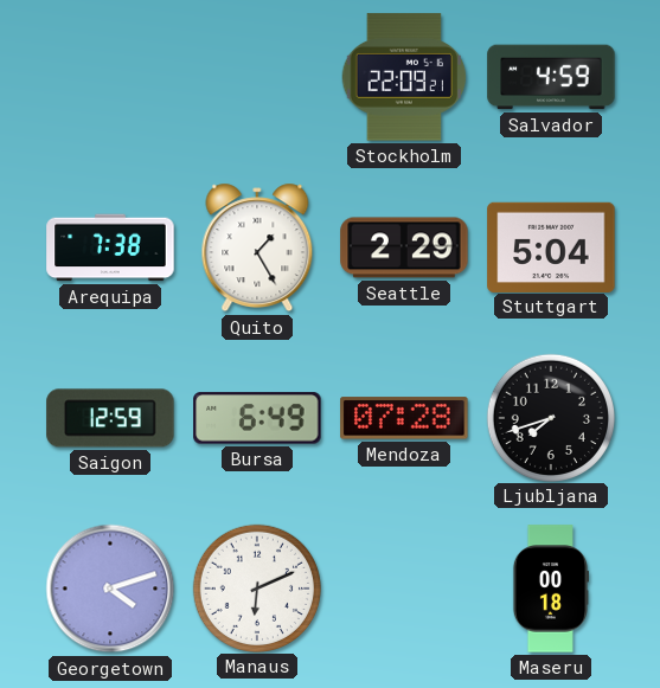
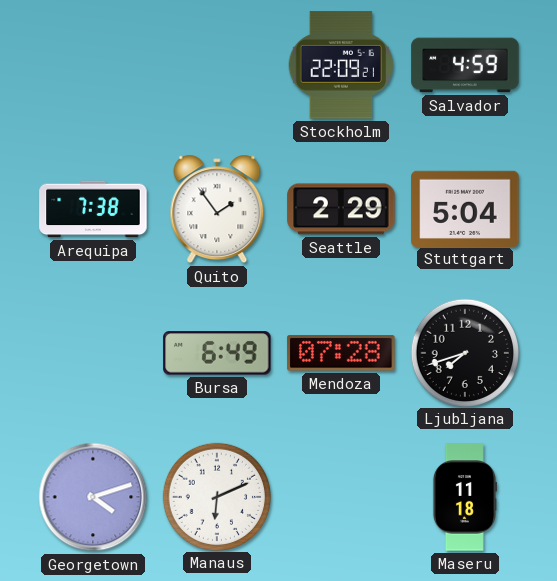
Quito: 1:25 -> 1:54 (217, 209)
Saigon: 12:59 -> none (110, 418)
Maseru: 00:18 -> 11:18 (464, 497)
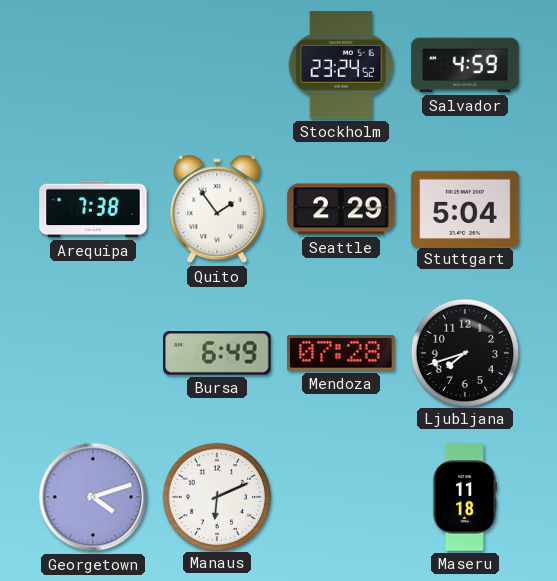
Stockholm: 22:09 -> 23:24 (341, 65)
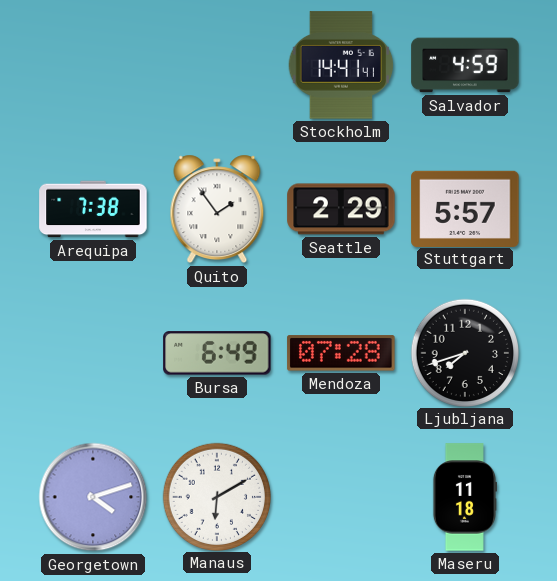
Stockholm: 23:24 -> 14:41 (341, 65)
Stuttgart: 5:04 -> 5:57 (465, 208)
Manaus: 6:11 -> 6:10 (216, 496)
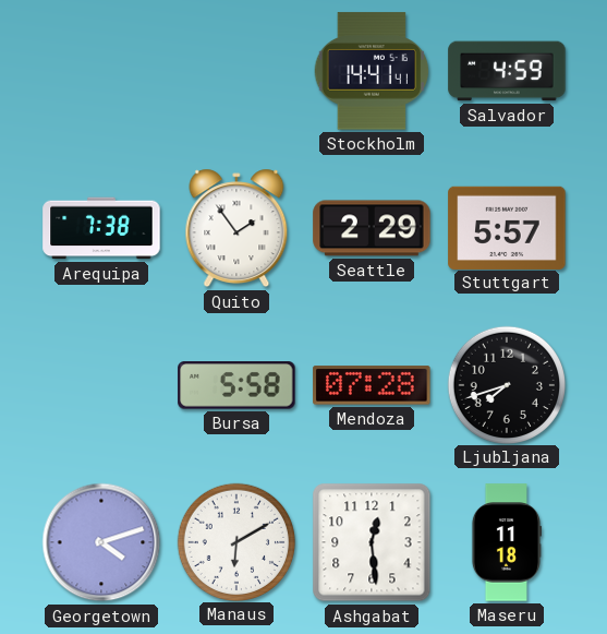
Bursa: 6:49 -> 5:58 (236, 385)
Ashgabat: none -> 12:29 (372, 542)
